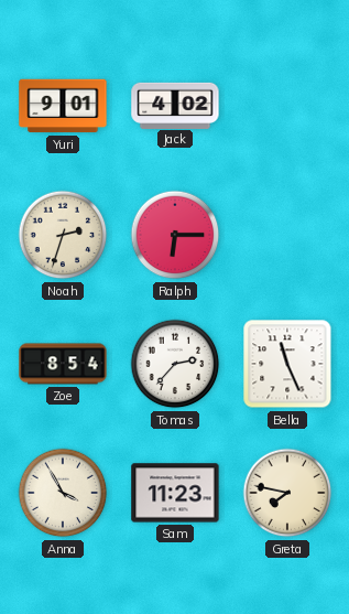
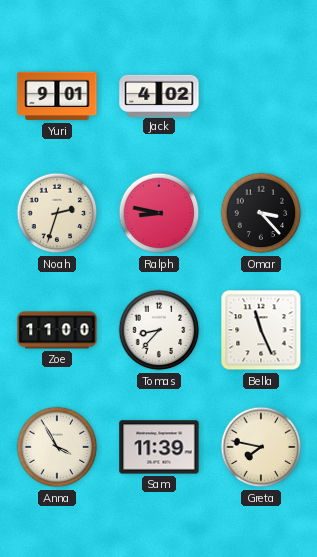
Ralph: 6:15 -> 8:47 (159, 213)
Omar: none -> 3:23 (261, 213)
Zoe: 8:54 -> 11:00 (57, 330)
Tomas: 2:37 -> 8:37 (159, 330)
Sam: 11:23 -> 11:39 (159, 447)
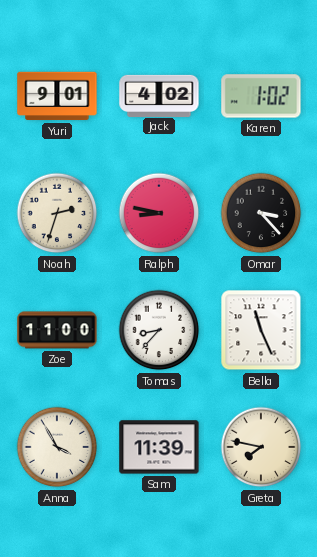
Karen: none -> 1:02 (261, 96)
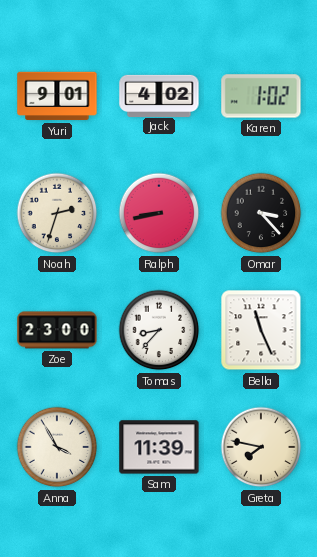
Ralph: 8:47 -> 8:43 (159, 213)
Zoe: 11:00 -> 23:00 (57, 330)
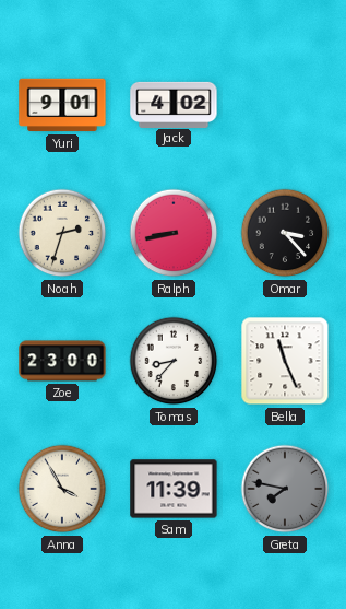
Karen: 1:02 -> none (261, 96)
Greta dial: cream -> grey (285, 489)
